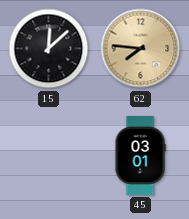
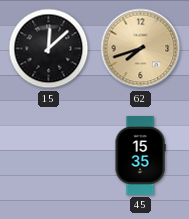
62: 7:46 -> 7:42 (141, 49)
45: 03:01 -> 15:35 (140, 156)
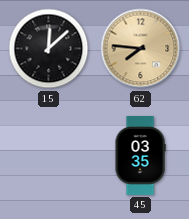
62: 7:42 -> 7:46 (141, 49)
45: 15:35 -> 03:35 (140, 156)
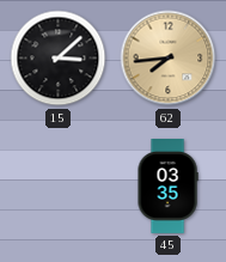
15: 12:08 -> 3:08 (59, 59)
62: 7:46 -> 7:44 (169, 59)
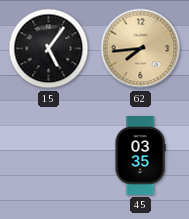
15: 3:08 -> 5:06 (49, 49)
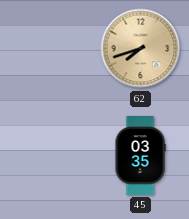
15: 5:06 -> none (49, 49)
62: 7:44 -> 7:42 (141, 49)
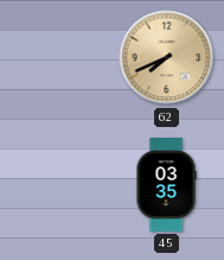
62: 7:42 -> 7:41 (167, 58)
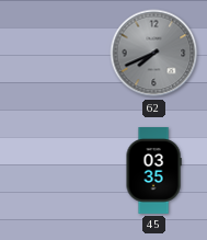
62 dial: champagne -> grey (154, 54)
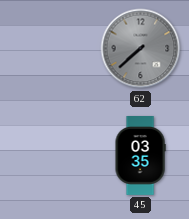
62: 7:41 -> 7:38 (141, 49)
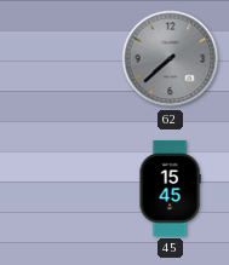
45: 03:35 -> 15:45 (170, 189)
